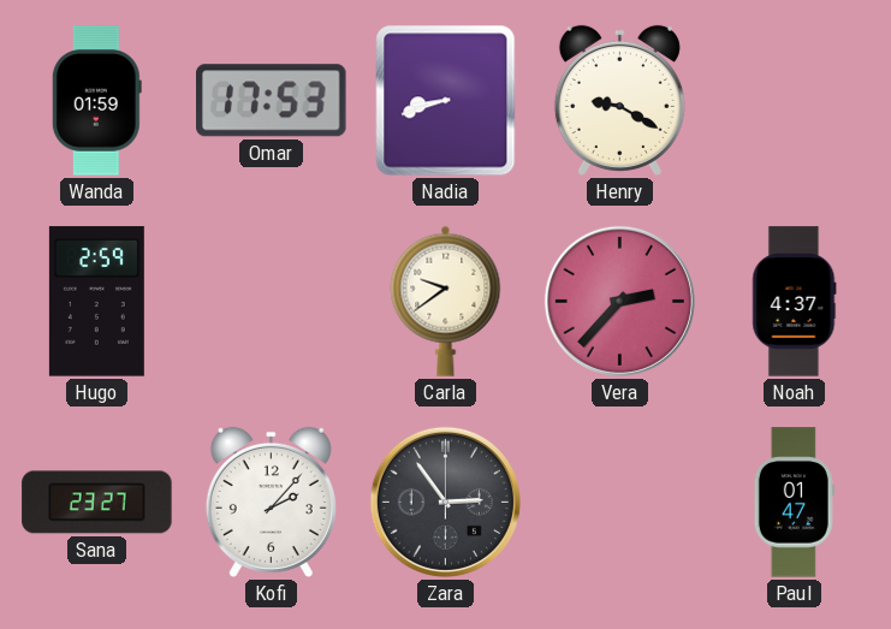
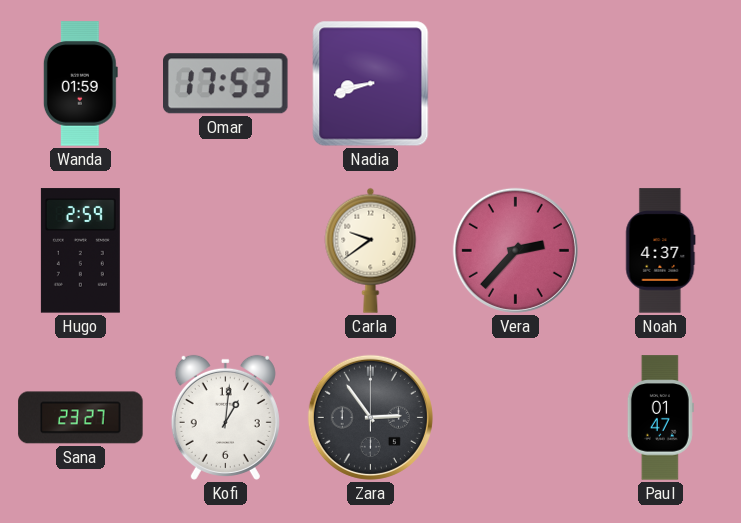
Henry: 9:20 -> none (619, 100)
Kofi: 2:07 -> 1:01 (225, 417)
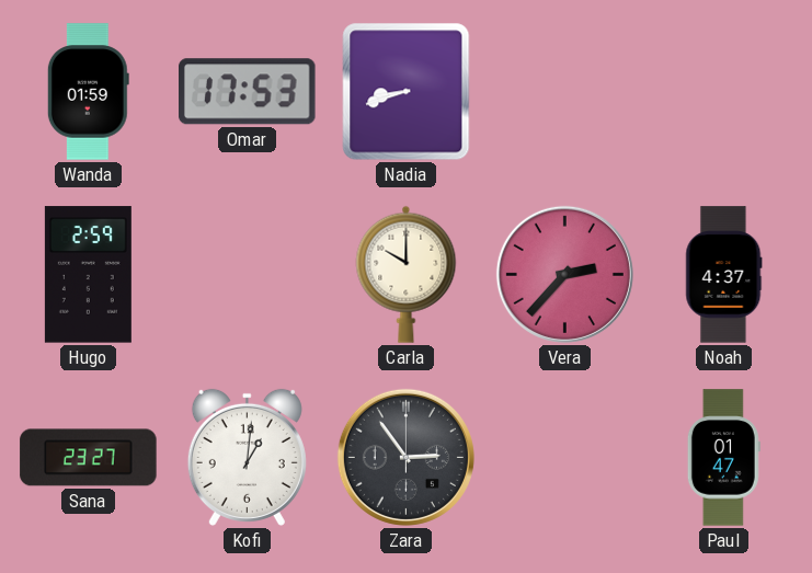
Carla: 9:39 -> 10:00 (407, 274)
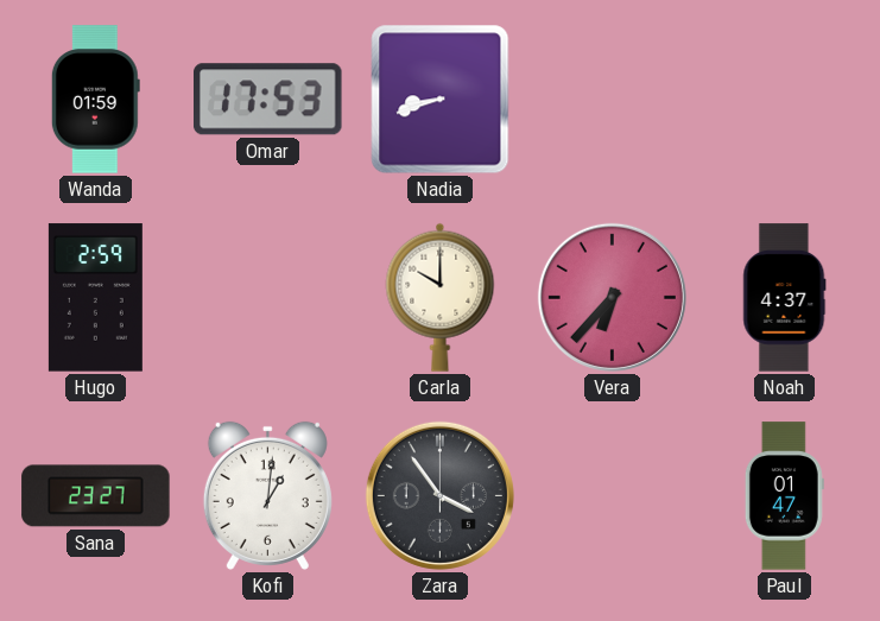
Vera: 2:37 -> 6:37 (612, 297)
Zara: 2:54 -> 3:54 (439, 495)
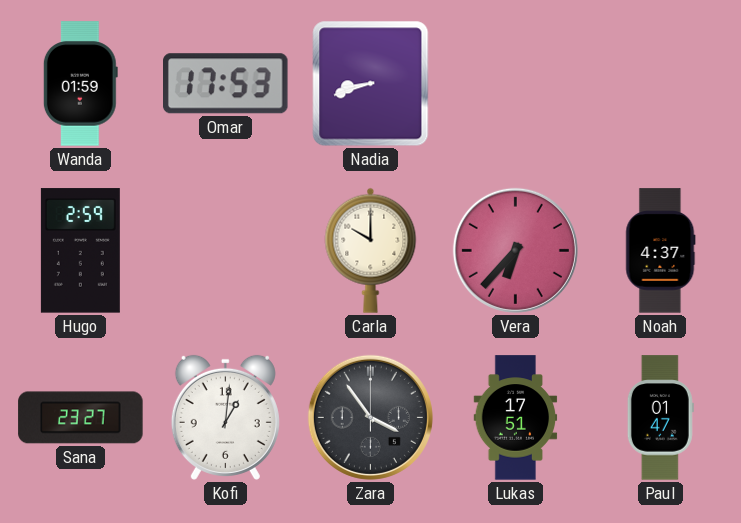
Lukas: none -> 17:51 (516, 418)
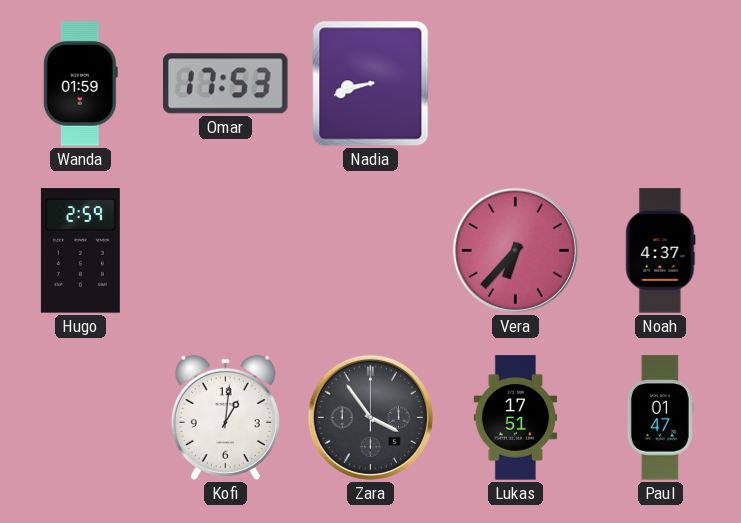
Carla: 10:00 -> none (371, 250)
Sana: 23:27 -> none (81, 418)
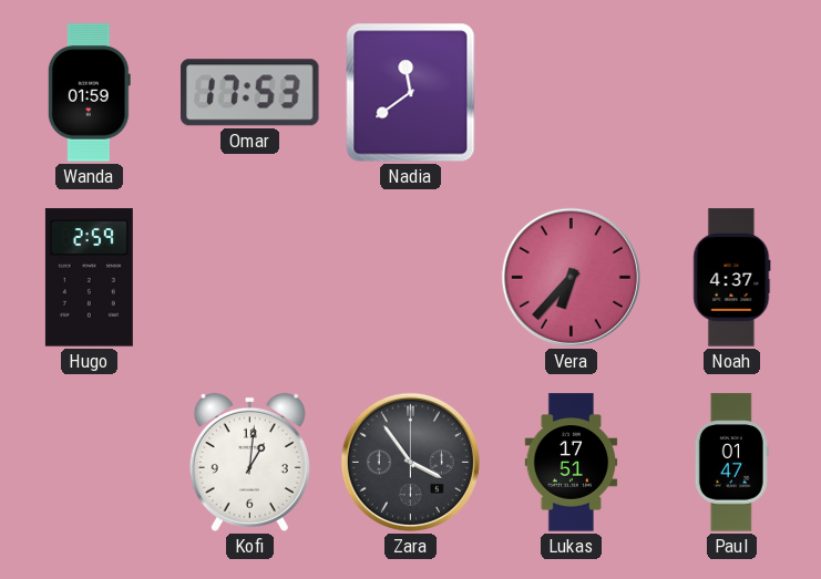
Nadia: 8:42 -> 11:39 (411, 93)
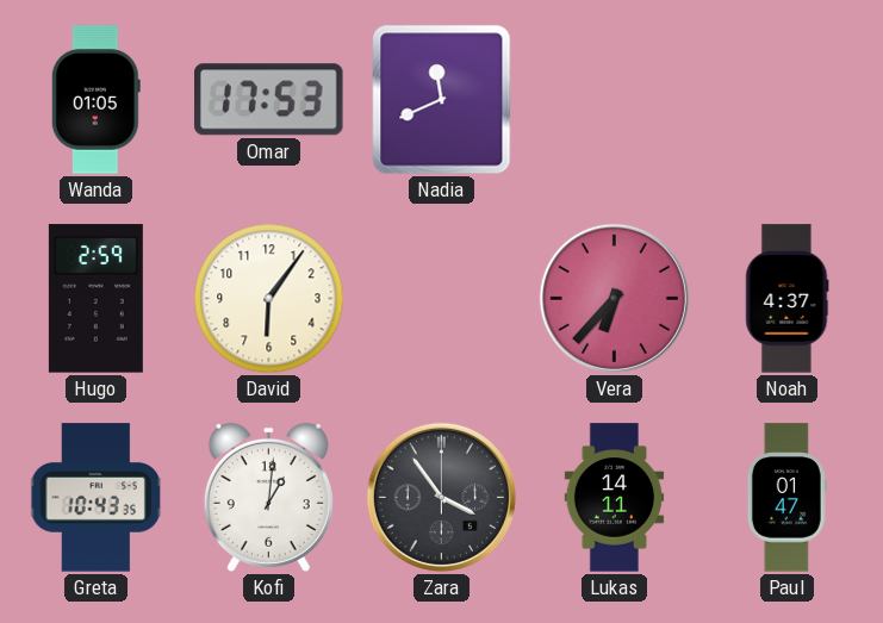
Wanda: 01:59 -> 01:05 (95, 100)
Nadia: 11:39 -> 11:41 (442, 100)
David: none -> 6:06 (269, 299)
Greta: none -> 10:43 (97, 498)
Lukas: 17:51 -> 14:11 (615, 498)
